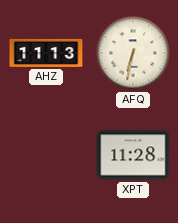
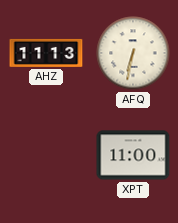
XPT: 11:28 -> 11:00 (133, 155)
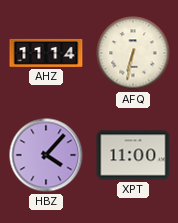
AHZ: 11:13 -> 11:14 (46, 53)
HBZ: none -> 4:07 (46, 155)
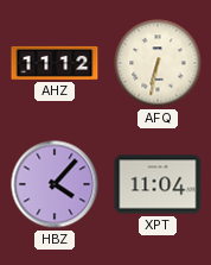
AHZ: 11:14 -> 11:12 (55, 63)
XPT: 11:00 -> 11:04 (158, 184)
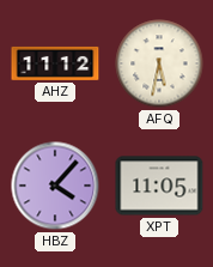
AFQ: 6:32 -> 5:32 (159, 63)
XPT: 11:04 -> 11:05 (159, 186)
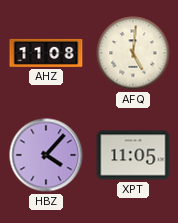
AHZ: 11:12 -> 11:08 (46, 53)
AFQ: 5:32 -> 5:01 (133, 53)
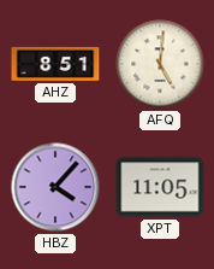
AHZ: 11:08 -> 8:51 (55, 64)
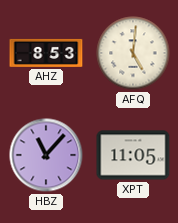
AHZ: 8:51 -> 8:53 (46, 53)
HBZ: 4:07 -> 11:07 (46, 155)
